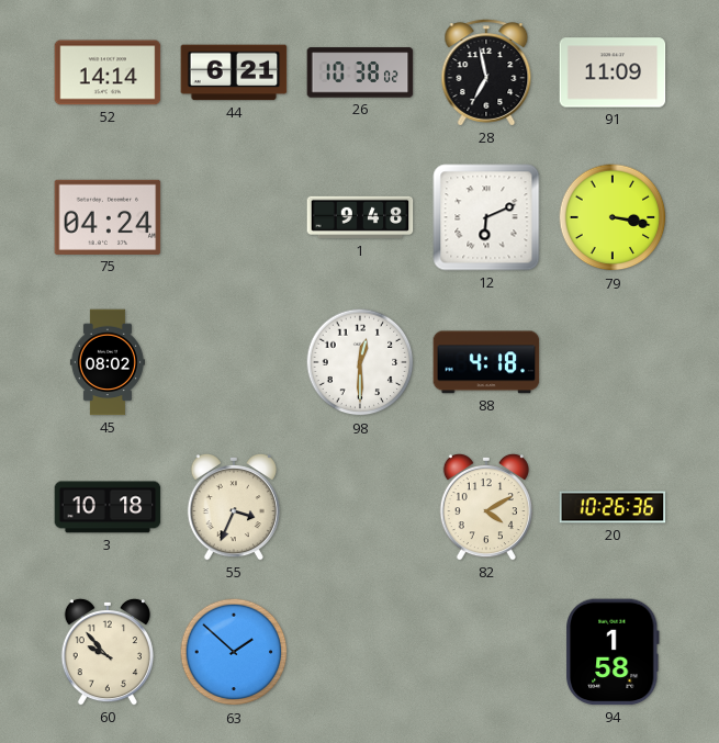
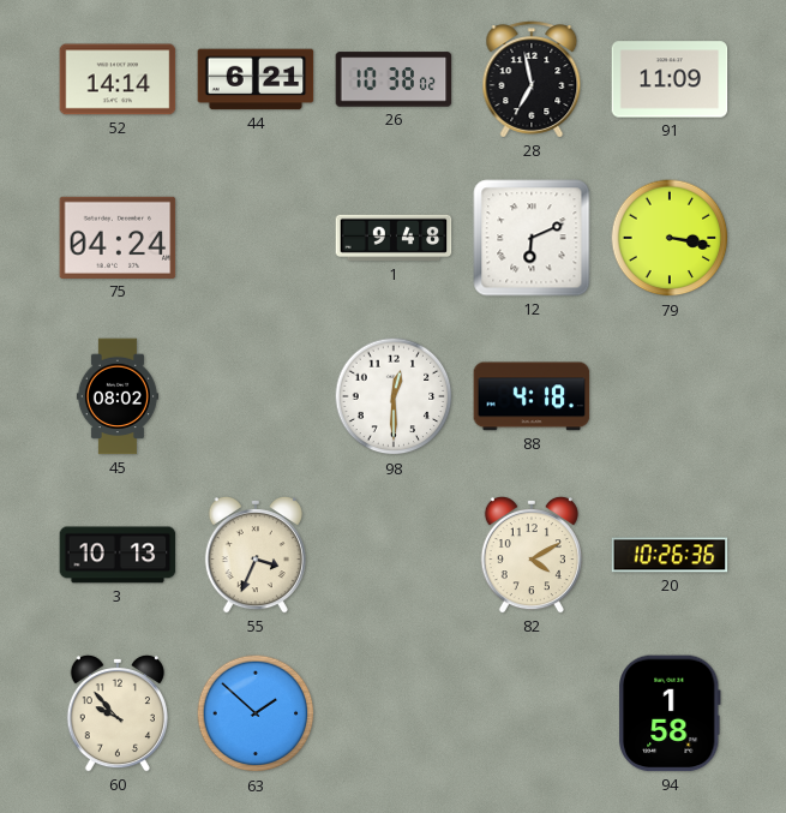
3: 10:18 -> 10:13 (118, 555)
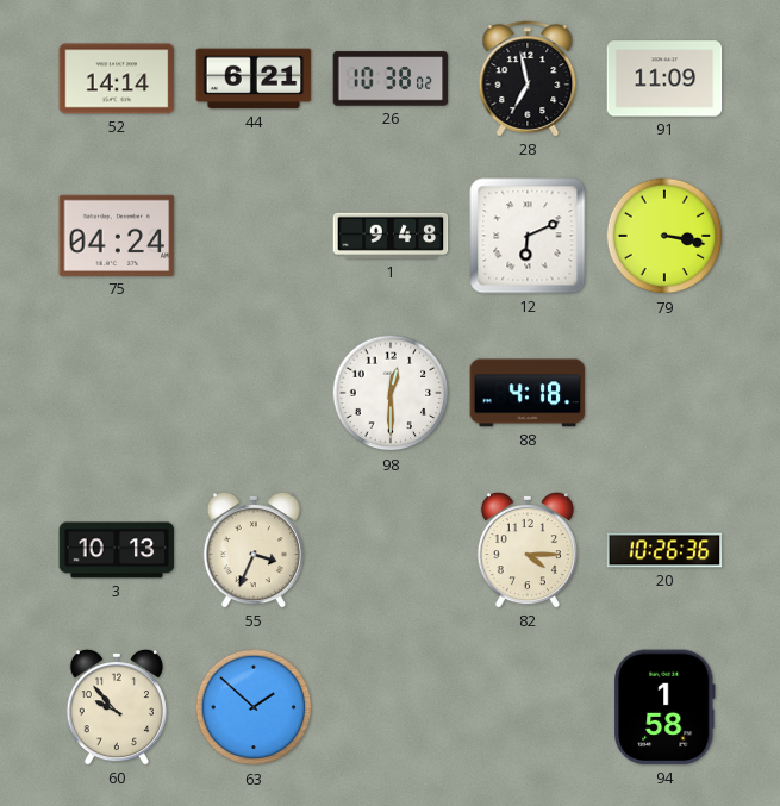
45: 08:02 -> none (118, 396)
82: 4:10 -> 4:15 (528, 550)
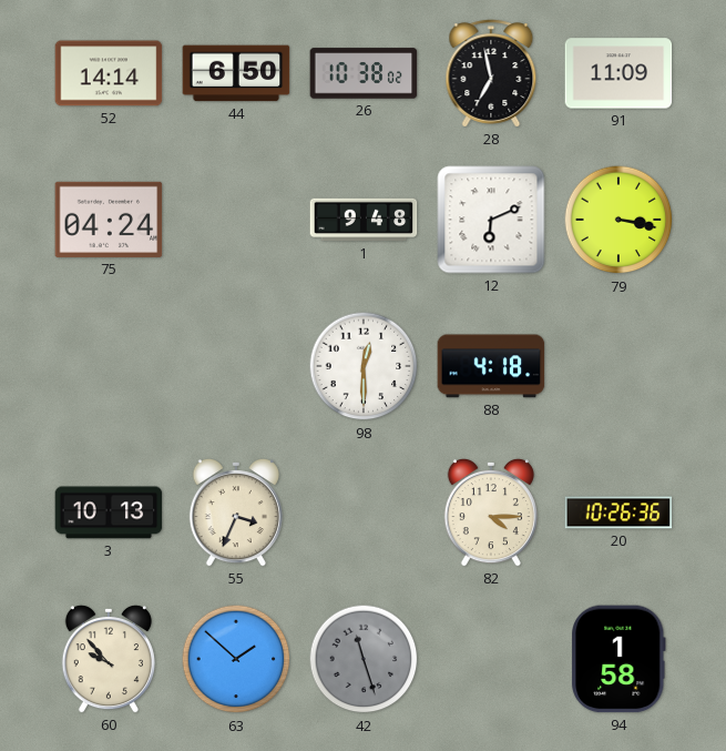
44: 6:21 -> 6:50 (236, 73)
42: none -> 11:27 (364, 659)
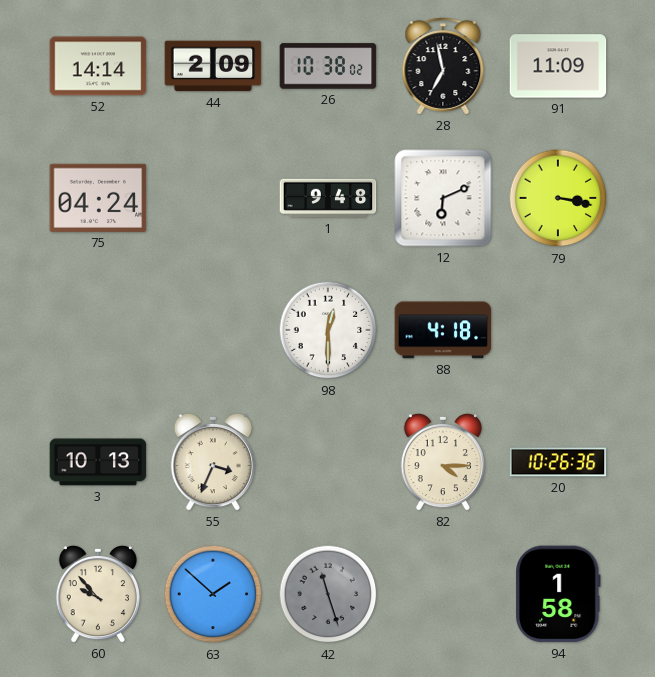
44: 6:50 -> 2:09 (213, 66)
